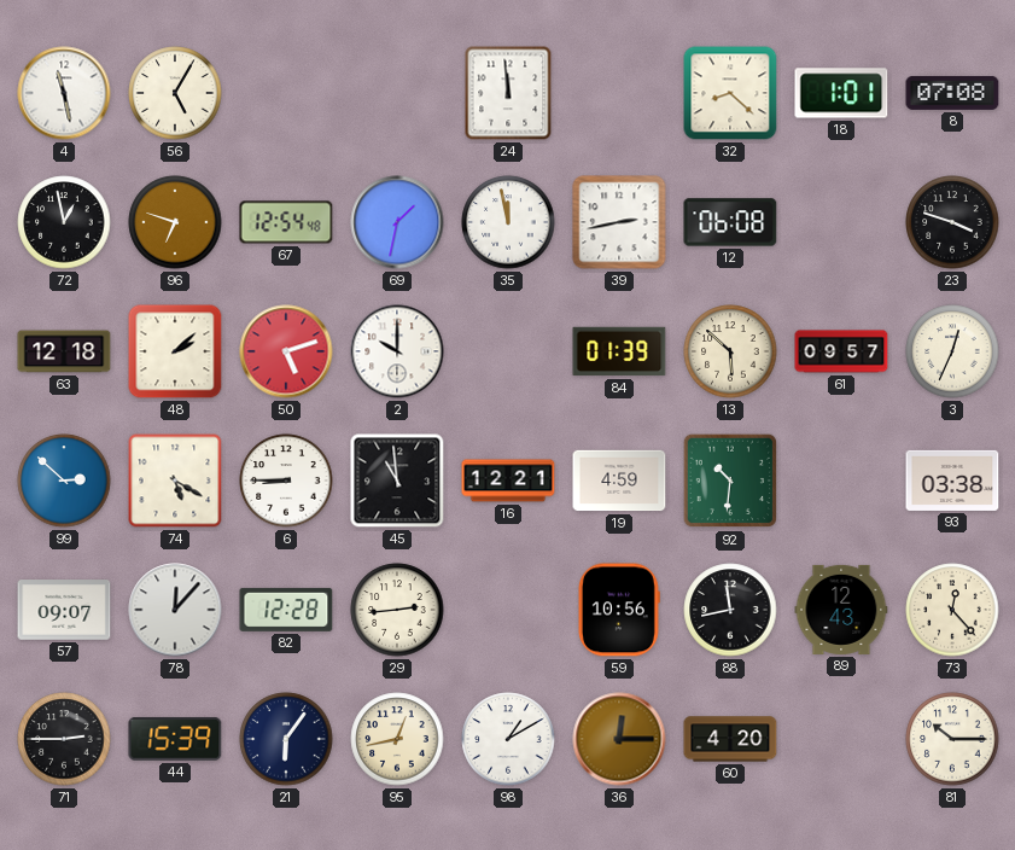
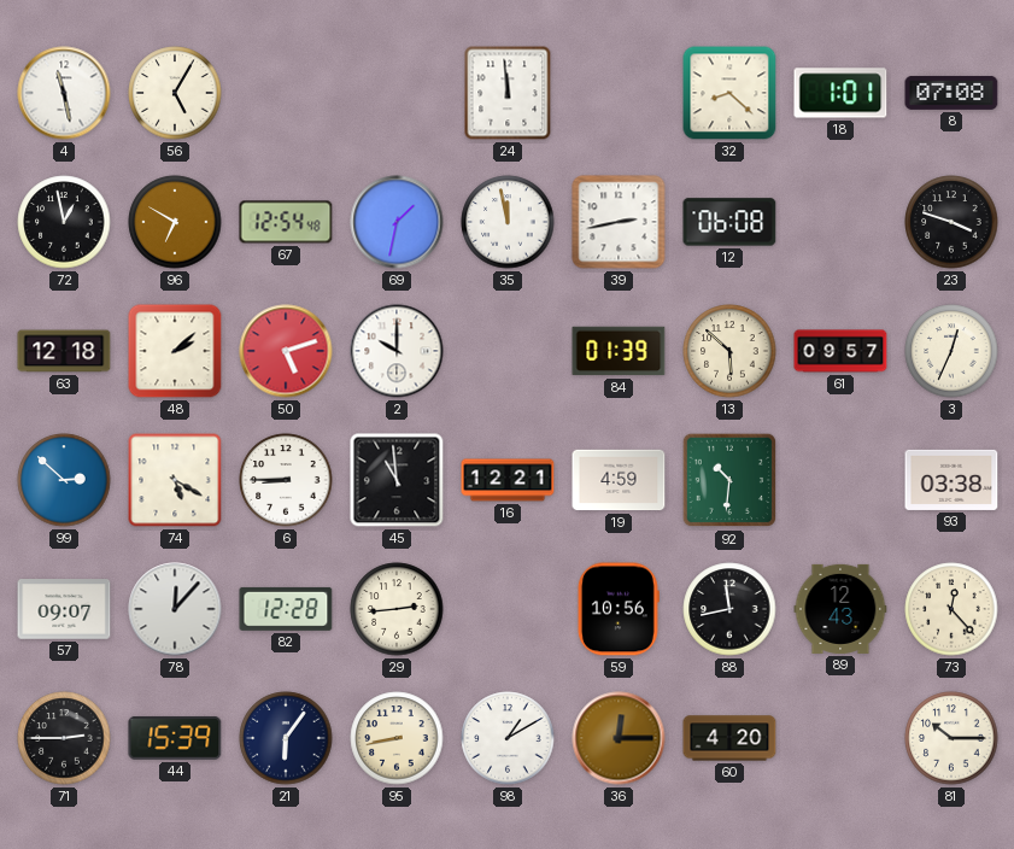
96: 6:48 -> 6:50 (175, 222)
95: 12:43 -> 8:43 (397, 738)
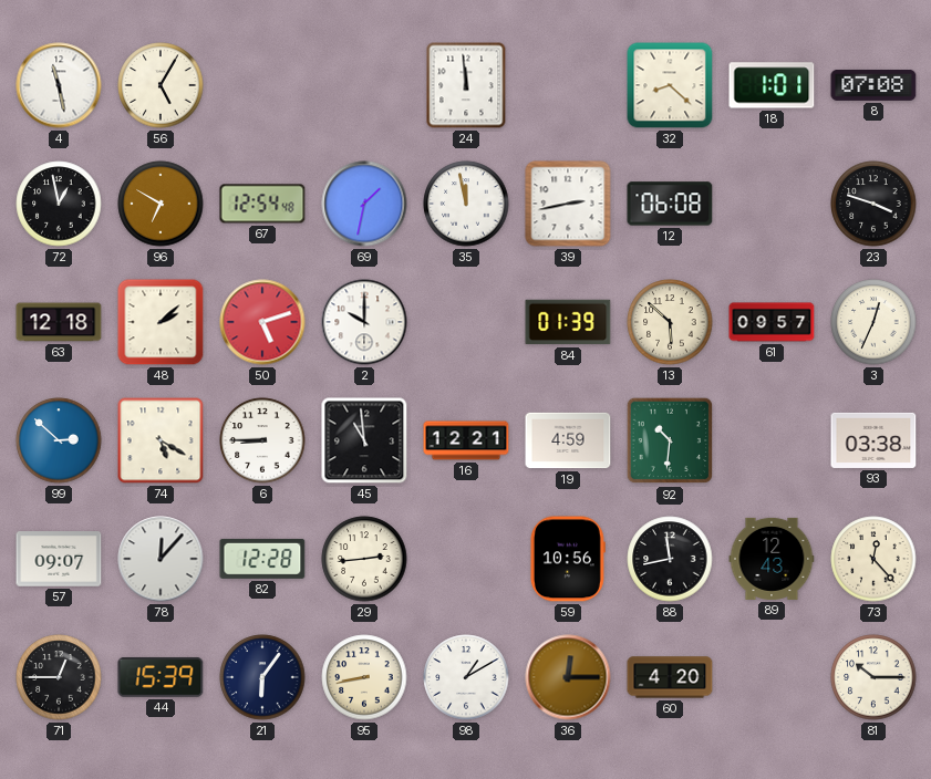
71: 2:45 -> 12:45 (59, 677)
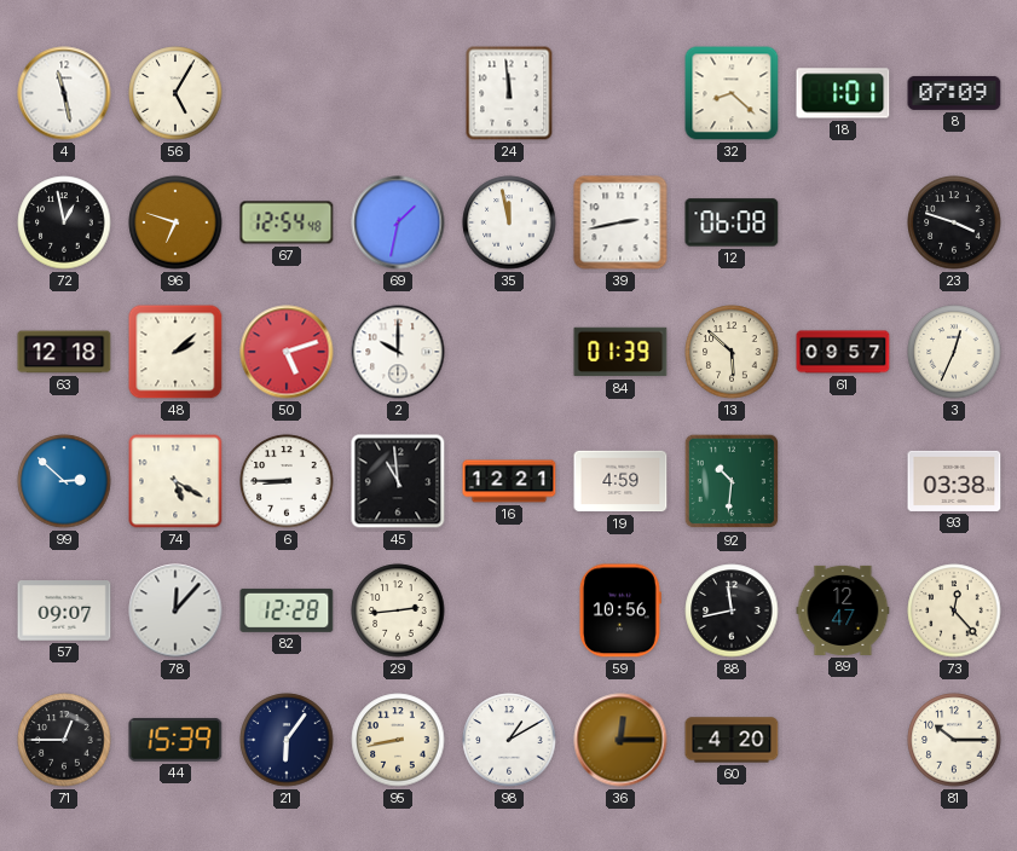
8: 07:08 -> 07:09 (954, 93)
96: 6:50 -> 6:48 (175, 222)
89: 12:43 -> 12:47 (843, 610)
